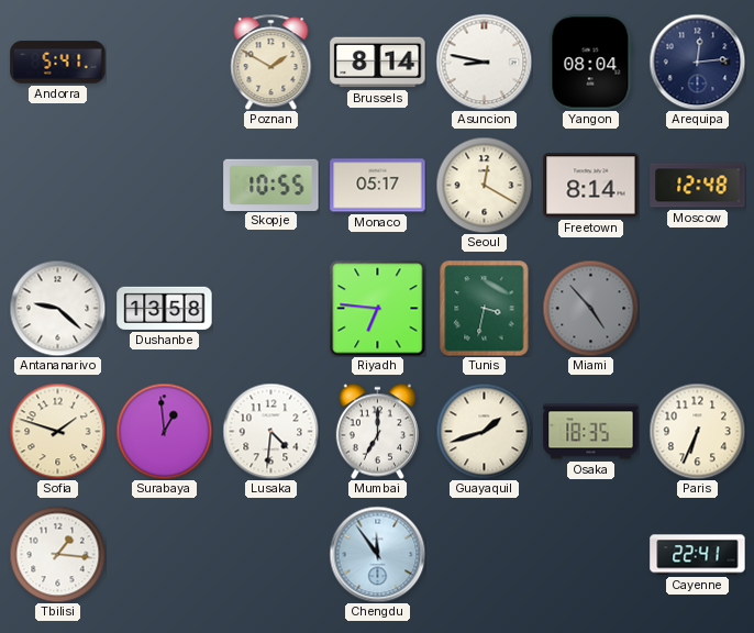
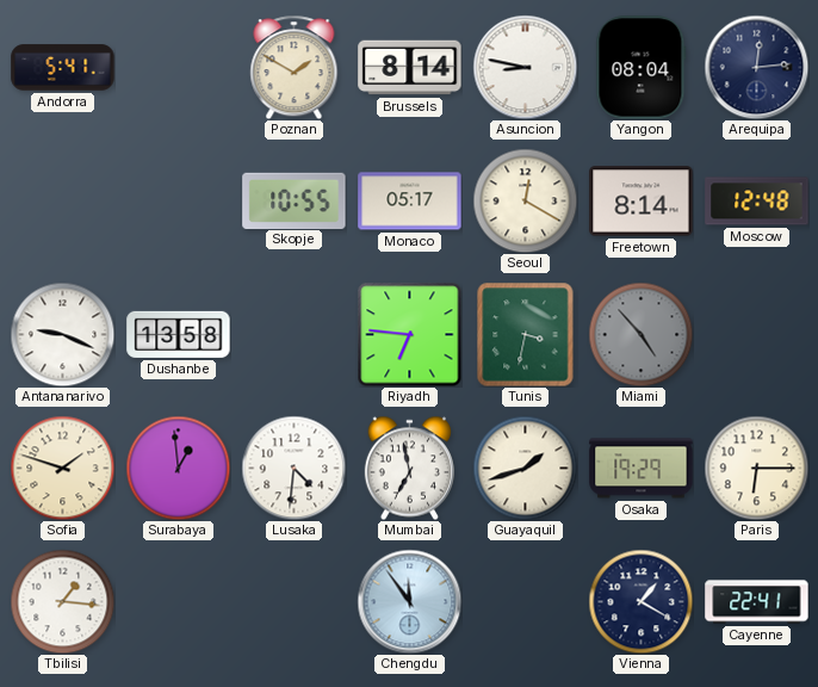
Antananarivo: 9:22 -> 9:19 (62, 334)
Mumbai: 7:00 -> 6:58 (409, 468)
Osaka: 18:35 -> 19:29 (642, 469)
Paris: 6:34 -> 6:15 (756, 468)
Vienna: none -> 1:20 (640, 601)
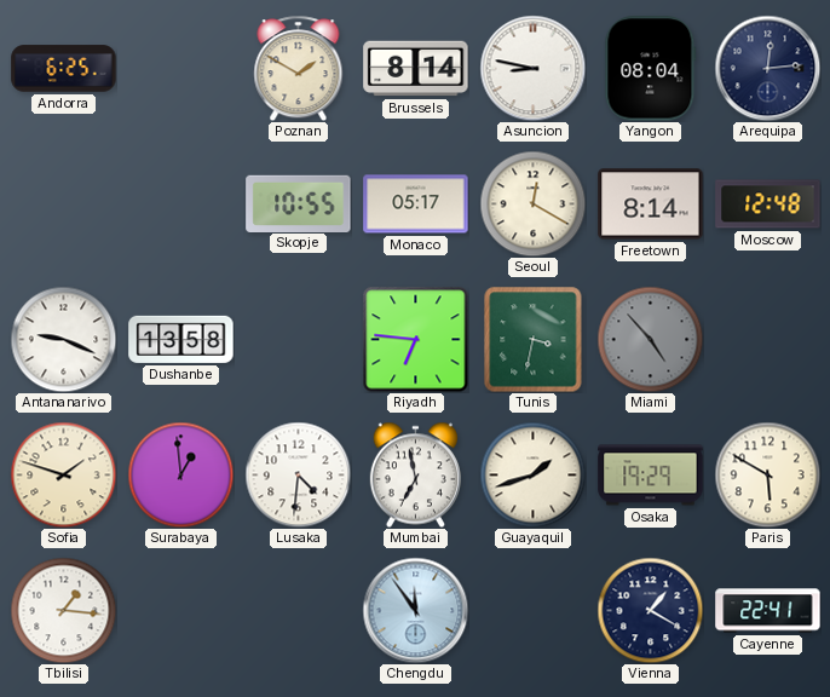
Andorra: 5:41 -> 6:25 (64, 69)
Paris: 6:15 -> 5:50 (767, 474)
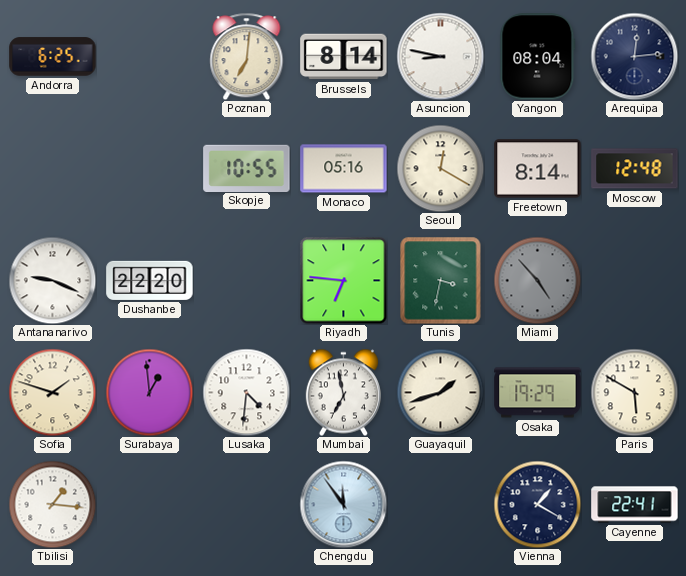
Poznan: 1:50 -> 7:01 (247, 56)
Monaco: 05:17 -> 05:16 (344, 169)
Dushanbe: 13:58 -> 22:20 (150, 280)
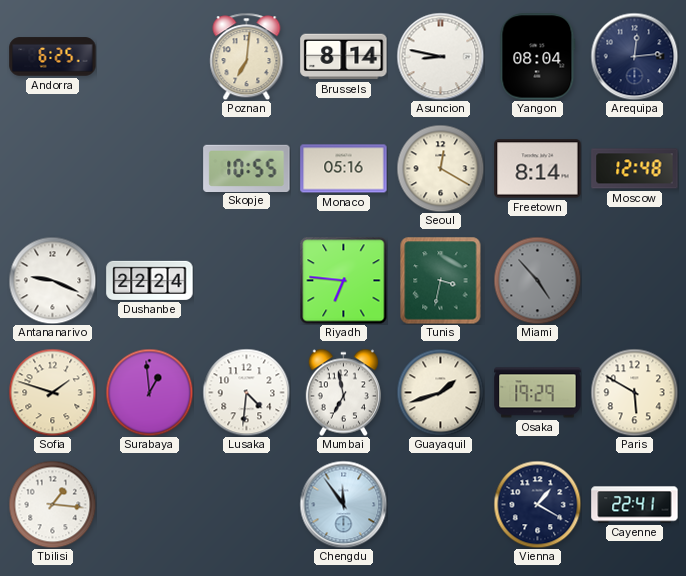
Dushanbe: 22:20 -> 22:24 (150, 280)
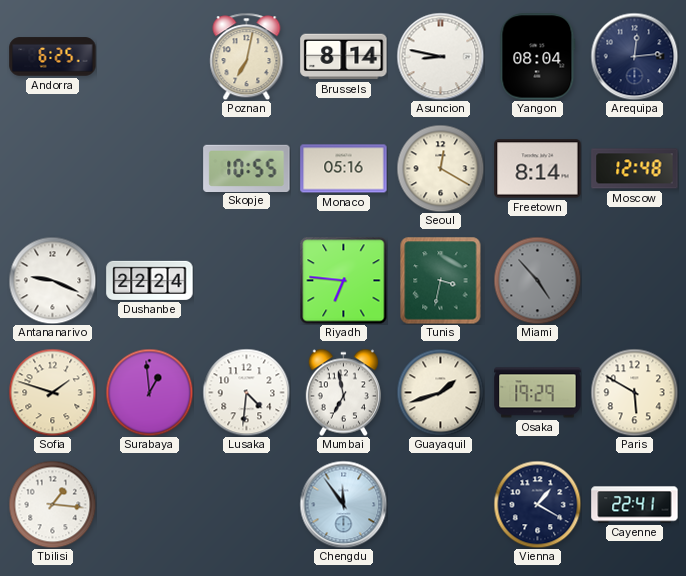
Poznan: 7:01 -> 7:02 (247, 56)
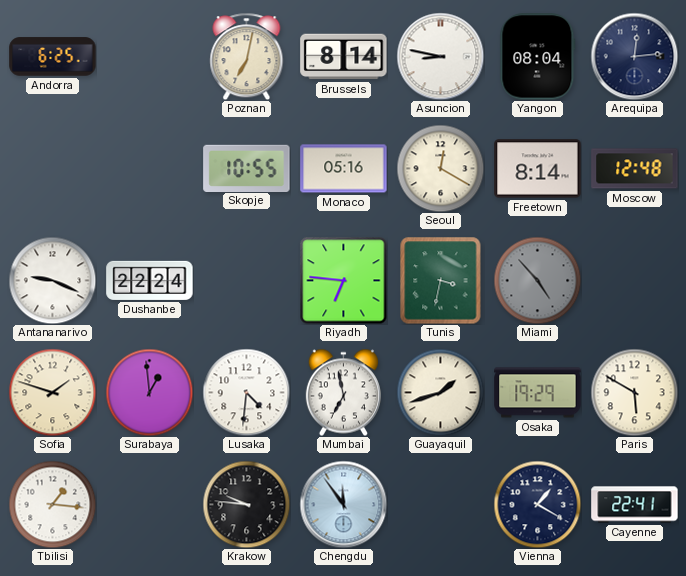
Krakow: none -> 9:46 (246, 504)
